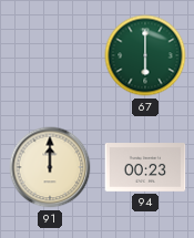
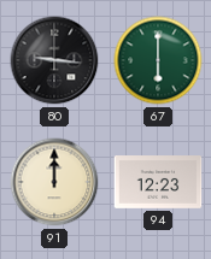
80: none -> 9:16 (54, 60)
94: 00:23 -> 12:23 (158, 183)
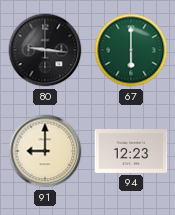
91: 12:00 -> 9:00 (45, 151)
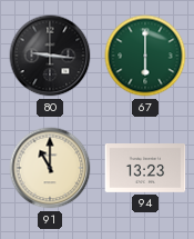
91: 9:00 -> 11:00 (50, 168)
94: 12:23 -> 13:23 (145, 169)
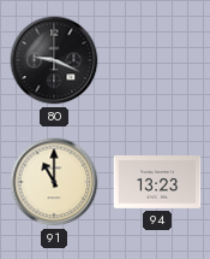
80: 9:16 -> 9:19 (54, 60)
67: 6:00 -> none (145, 56)
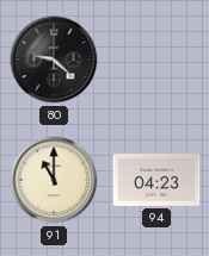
80: 9:19 -> 9:22 (54, 60)
94: 13:23 -> 04:23 (156, 181)
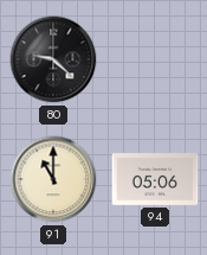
94: 04:23 -> 05:06 (155, 180)
